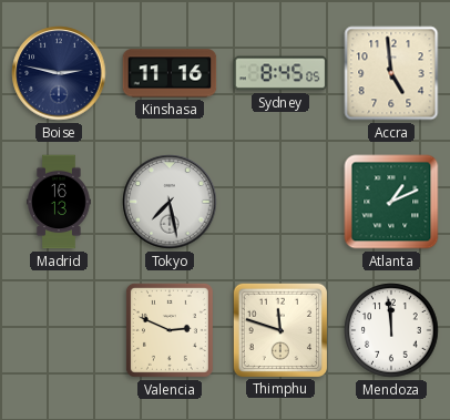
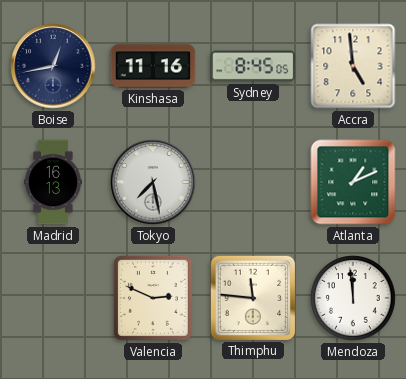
Boise: 2:47 -> 12:43 (53, 66)
Thimphu: 11:48 -> 11:46 (252, 297)
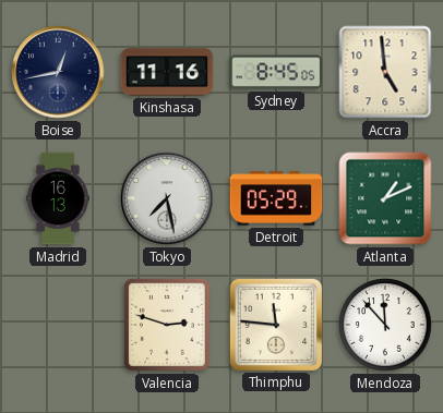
Detroit: none -> 05:29 (276, 198)
Valencia: 2:49 -> 2:48 (167, 325)
Mendoza: 11:59 -> 11:53 (385, 325)
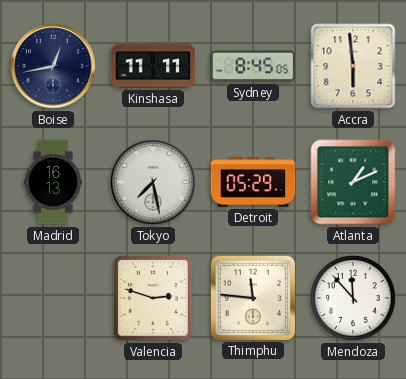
Kinshasa: 11:16 -> 11:11 (153, 66)
Accra: 4:59 -> 5:59 (353, 66)
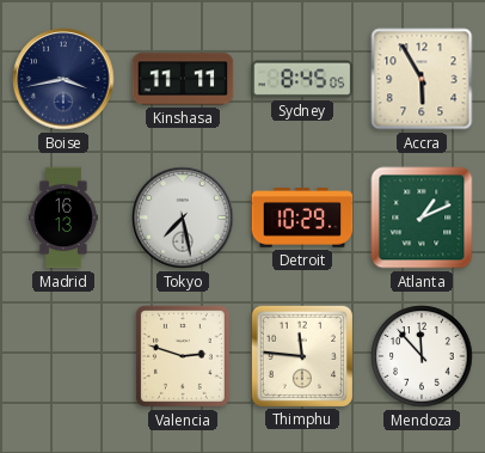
Boise: 12:43 -> 3:43 (63, 79)
Accra: 5:59 -> 5:55 (422, 79)
Detroit: 05:29 -> 10:29 (302, 218)
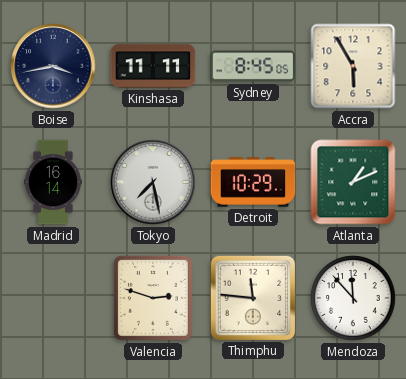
Madrid: 16:13 -> 16:14 (54, 182)
